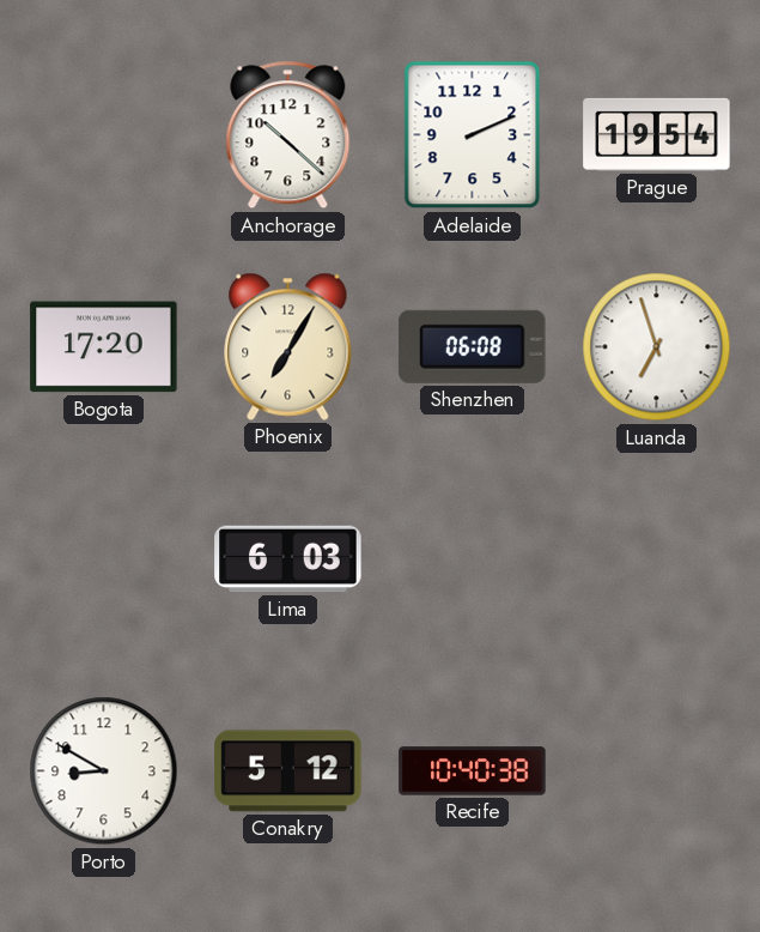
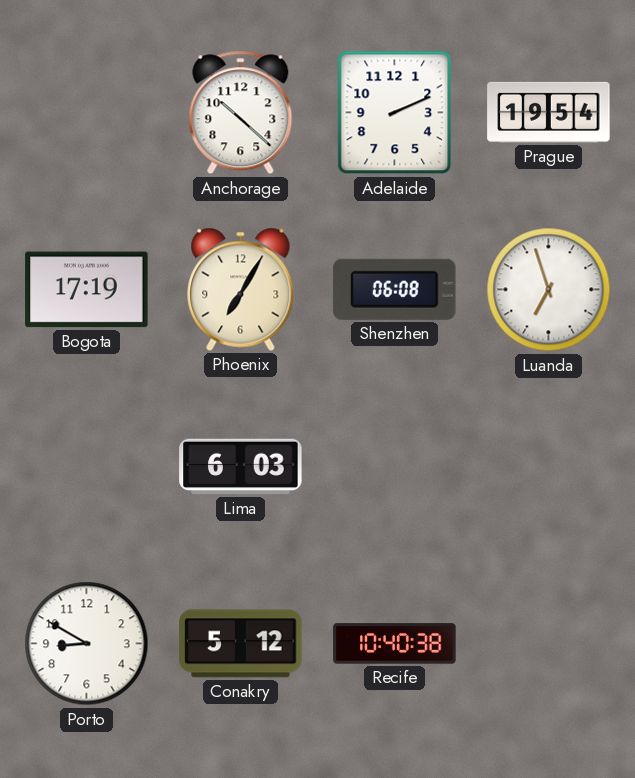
Bogota: 17:20 -> 17:19 (87, 290)
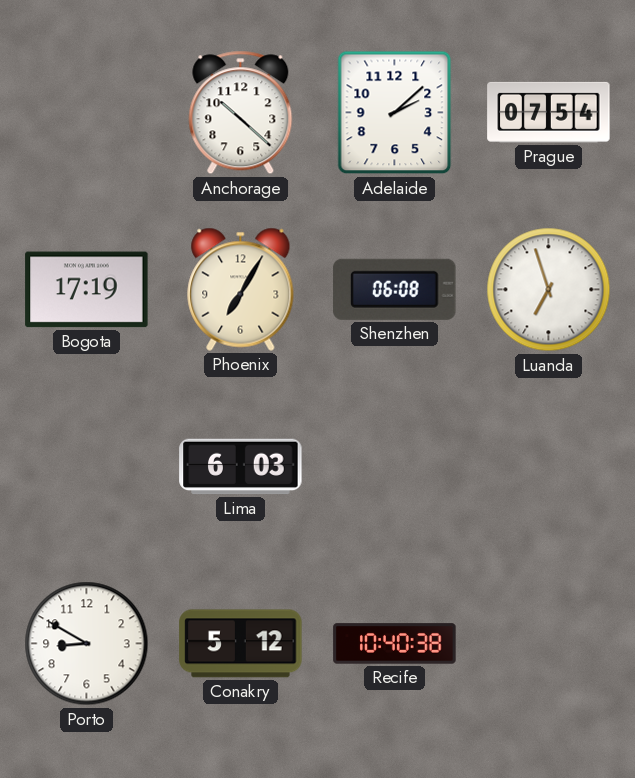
Adelaide: 2:11 -> 2:08 (395, 113)
Prague: 19:54 -> 07:54 (549, 112)
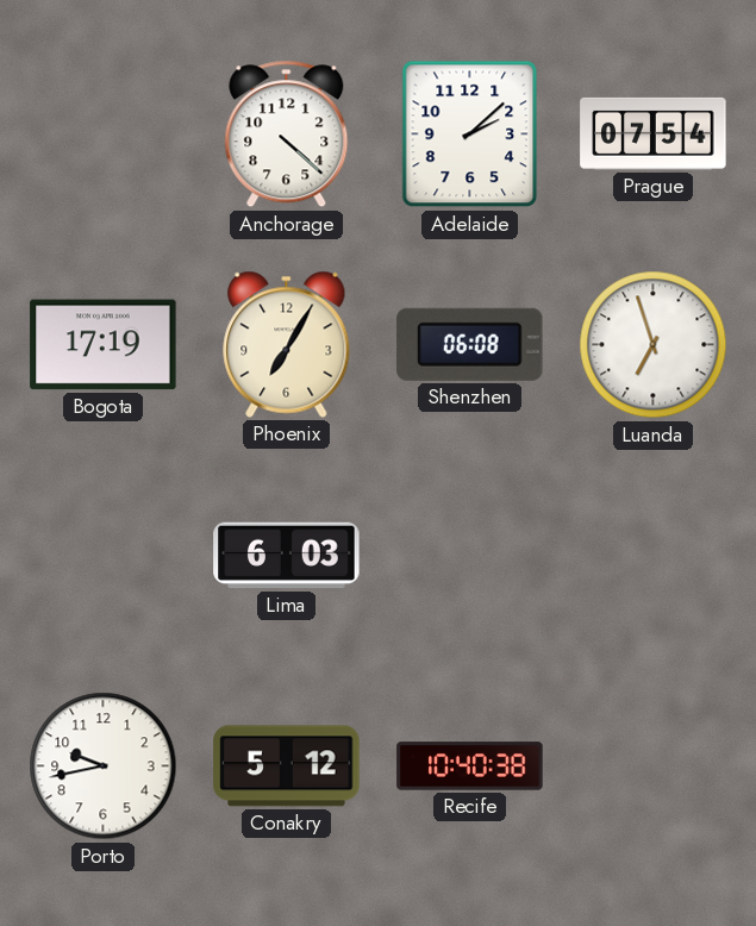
Anchorage: 10:22 -> 4:22 (287, 134)
Porto: 8:50 -> 9:43 (104, 767)
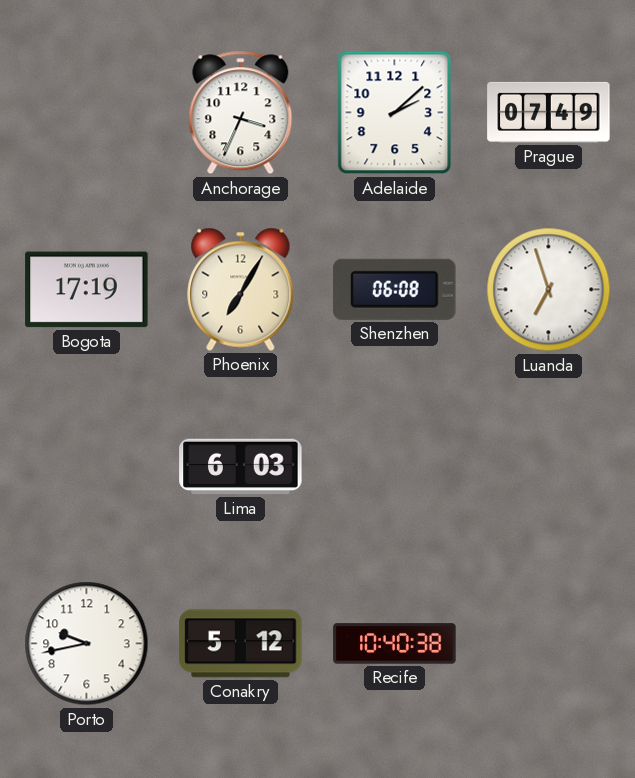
Anchorage: 4:22 -> 3:34 (241, 113)
Prague: 07:54 -> 07:49 (549, 112)
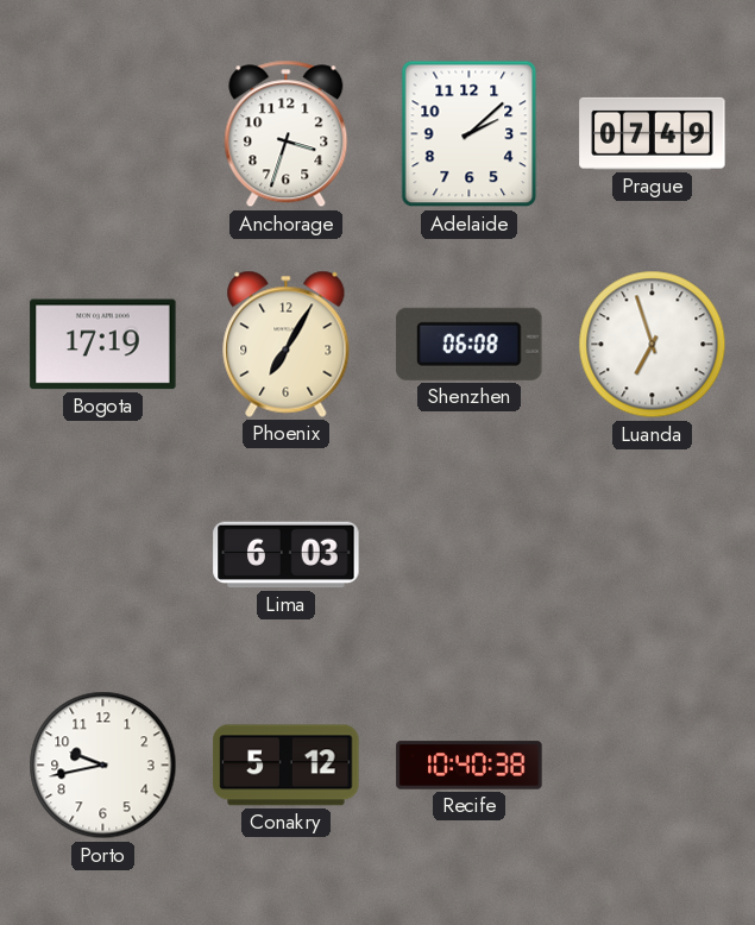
Anchorage: 3:34 -> 3:33 (287, 134)
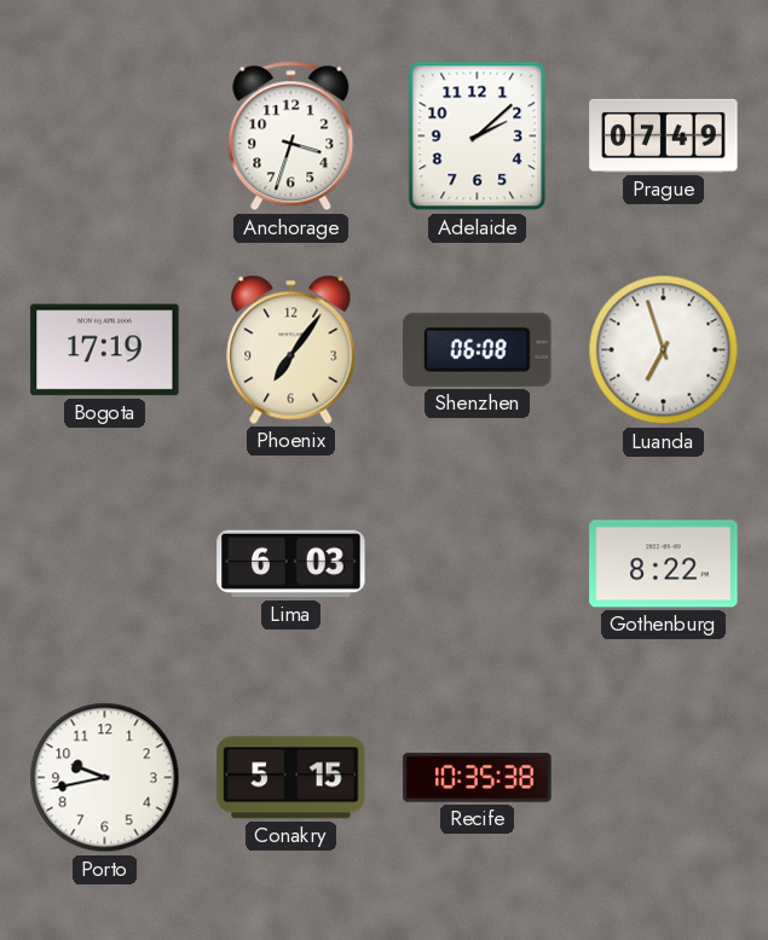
Phoenix: 7:05 -> 7:06 (291, 349)
Gothenburg: none -> 8:22 (664, 564)
Conakry: 5:12 -> 5:15 (291, 778)
Recife: 10:40 -> 10:35 (478, 778)
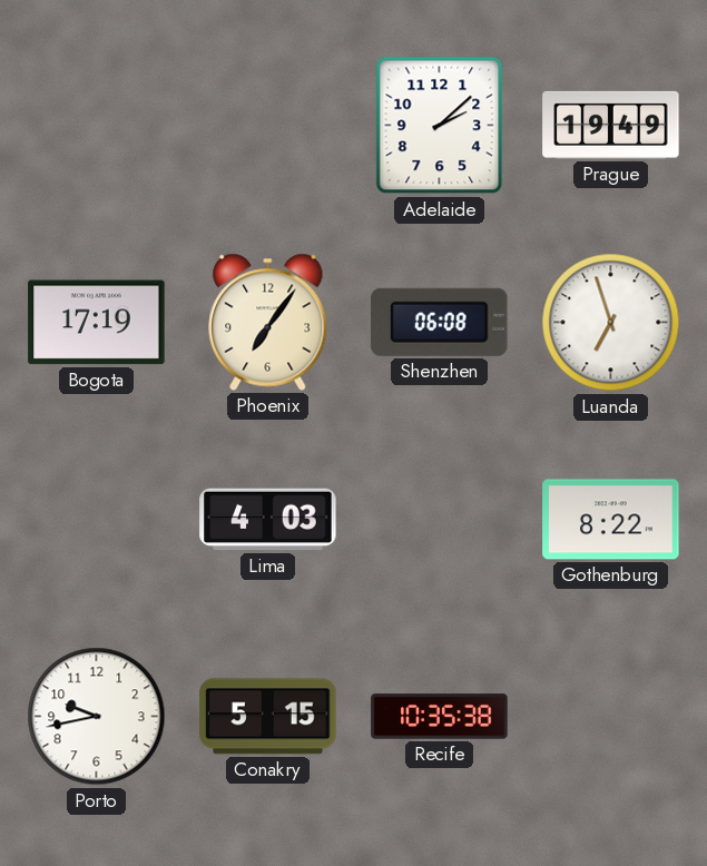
Anchorage: 3:33 -> none (291, 137)
Prague: 07:49 -> 19:49 (611, 125)
Lima: 6:03 -> 4:03 (268, 520)
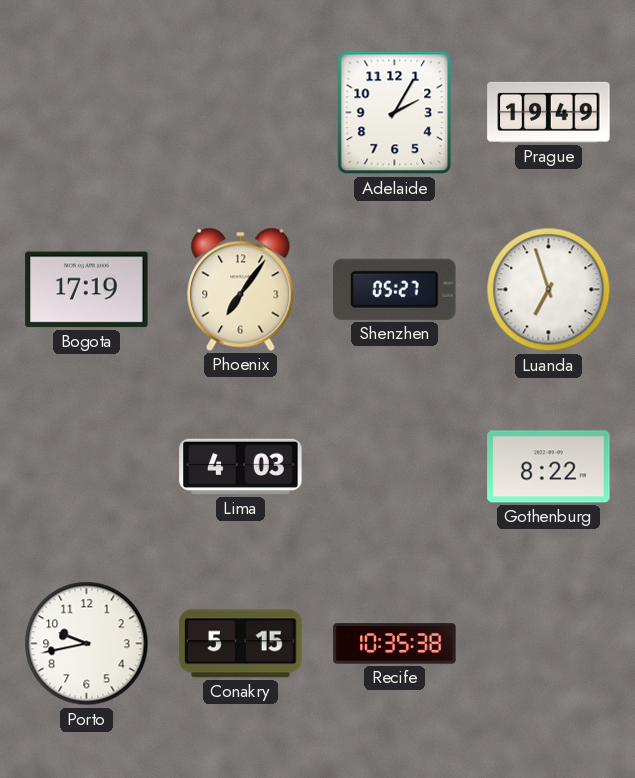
Adelaide: 2:08 -> 2:05 (395, 113)
Shenzhen: 06:08 -> 05:27 (395, 289)
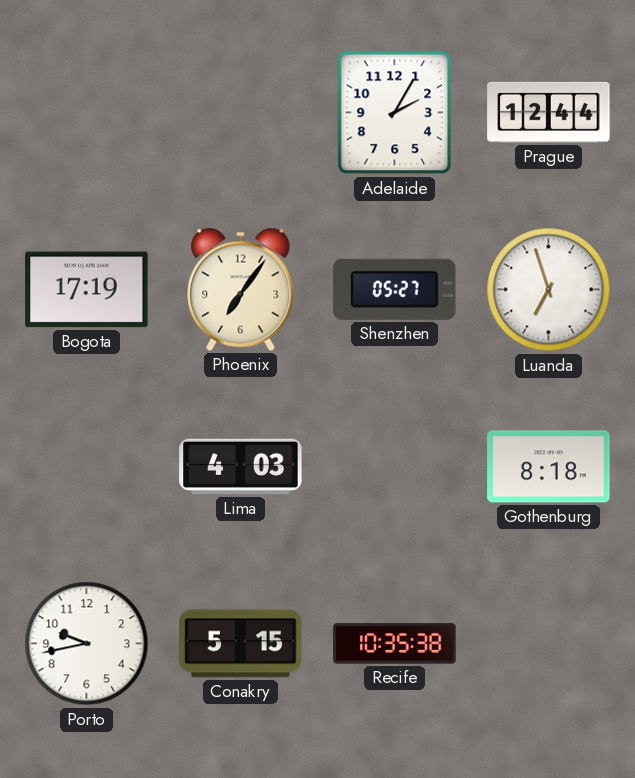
Prague: 19:49 -> 12:44 (549, 112)
Gothenburg: 8:22 -> 8:18 (549, 467)
